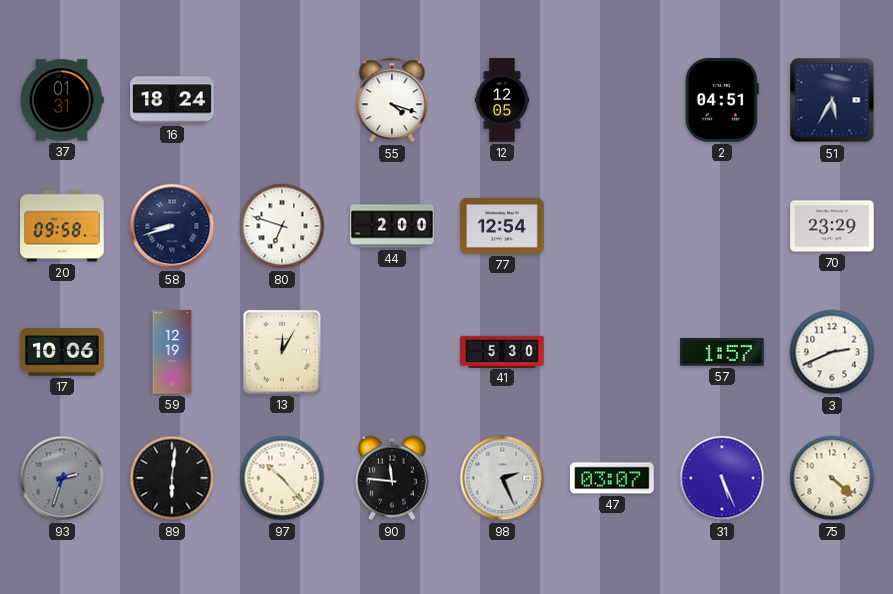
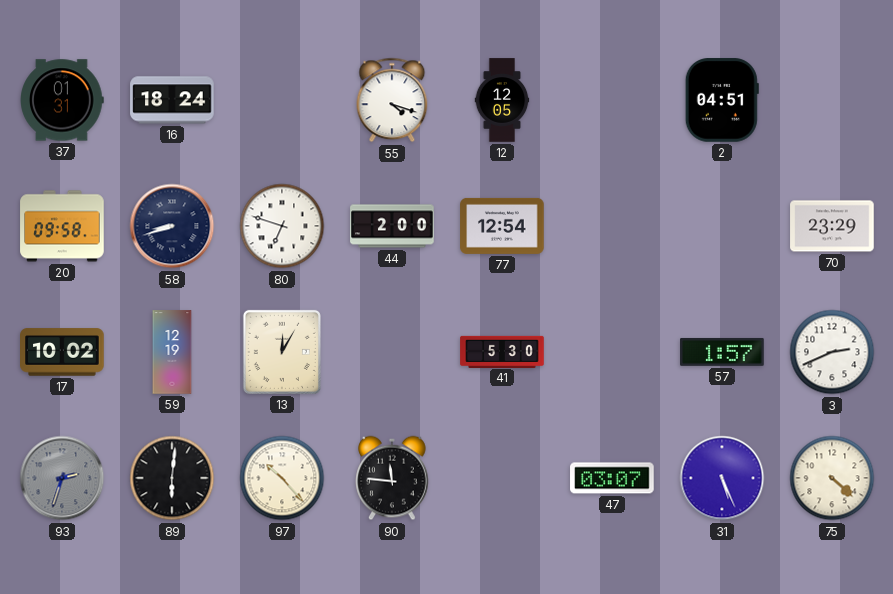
51: 5:35 -> none (832, 100)
17: 10:06 -> 10:02 (62, 352)
98: 2:26 -> none (502, 478)
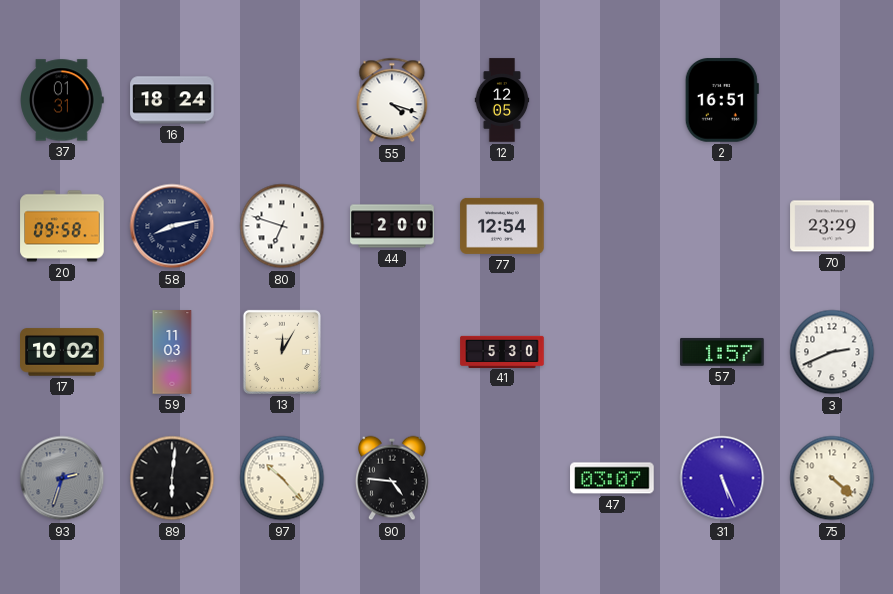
2: 04:51 -> 16:51 (722, 100)
58: 8:42 -> 8:13 (172, 226)
59: 12:19 -> 11:03 (172, 352)
90: 11:46 -> 4:46 (392, 478)
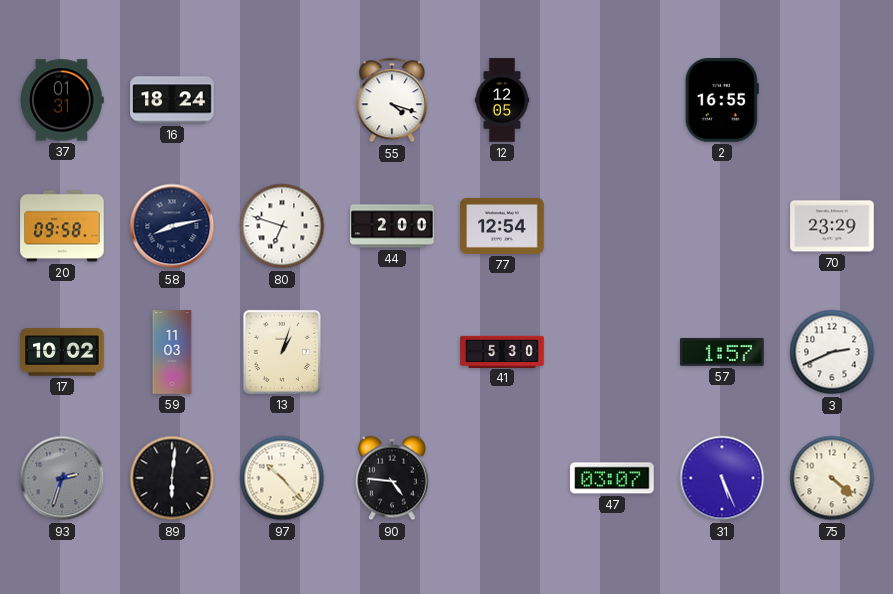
2: 16:51 -> 16:55 (722, 100)
13: 12:05 -> 1:03 (282, 352)
